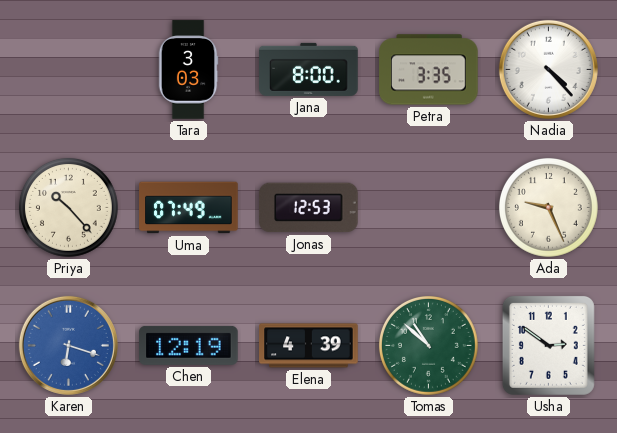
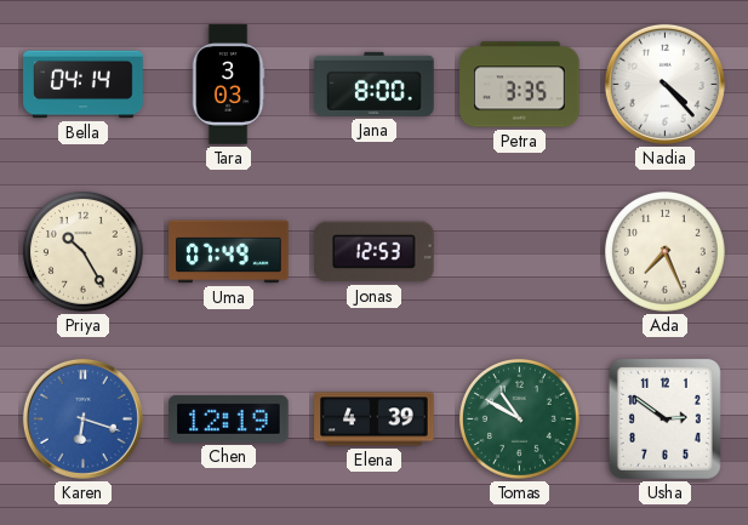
Bella: none -> 04:14 (84, 85)
Priya: 10:23 -> 10:25 (82, 251)
Ada: 9:26 -> 7:26 (664, 251)
Tomas: 10:52 -> 10:50 (519, 418)
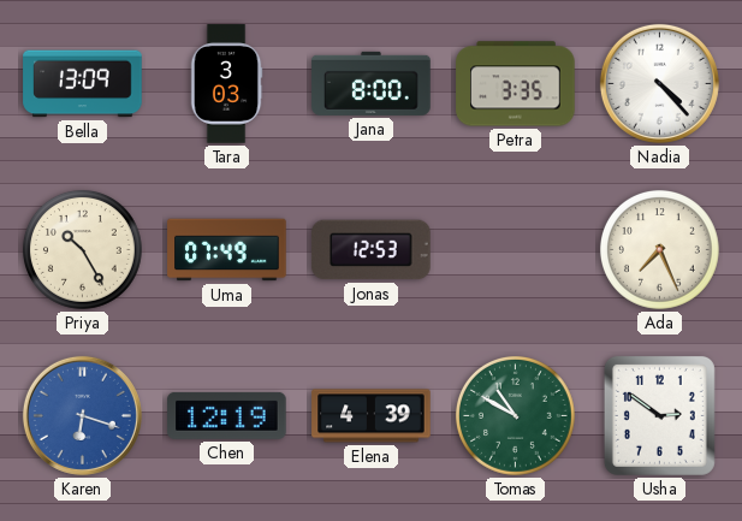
Bella: 04:14 -> 13:09 (83, 84)
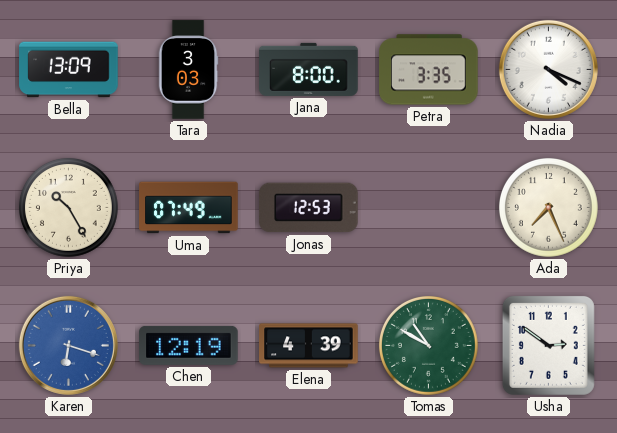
Nadia: 4:23 -> 4:19 (548, 69)
